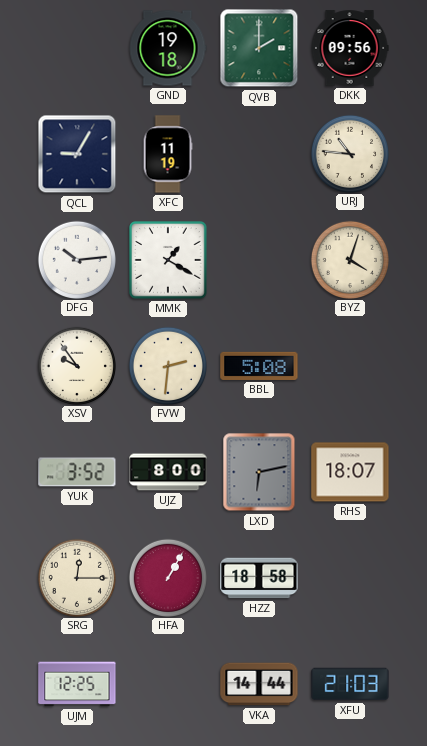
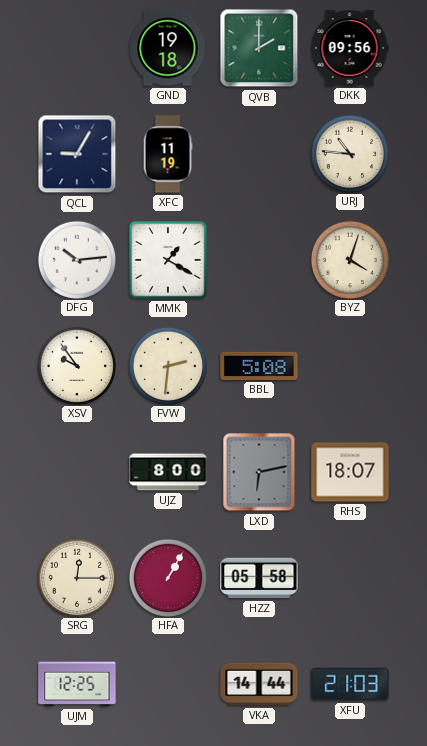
YUK: 3:52 -> none (77, 472)
HZZ: 18:58 -> 05:58 (259, 578)
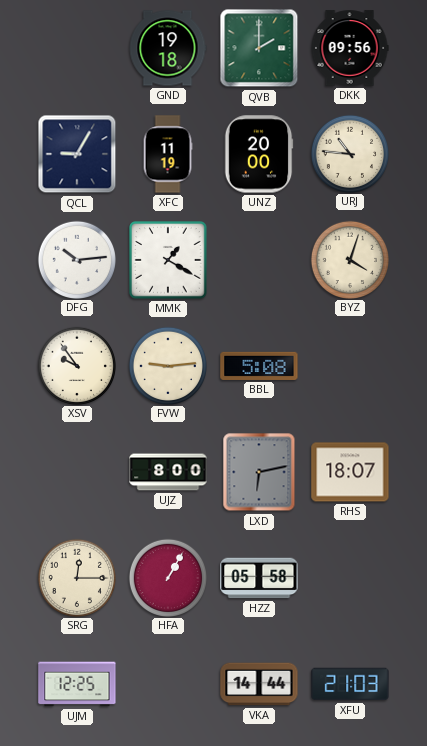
UNZ: none -> 20:00 (259, 154)
FVW: 2:31 -> 9:14 (167, 365)
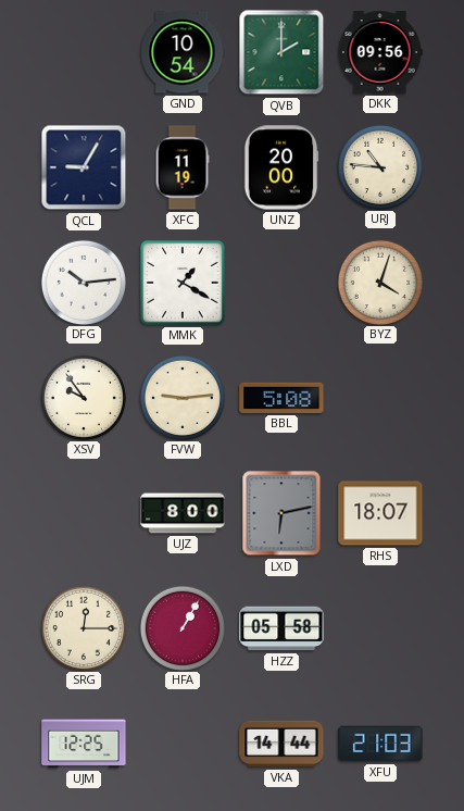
GND: 19:18 -> 10:54 (183, 52)
